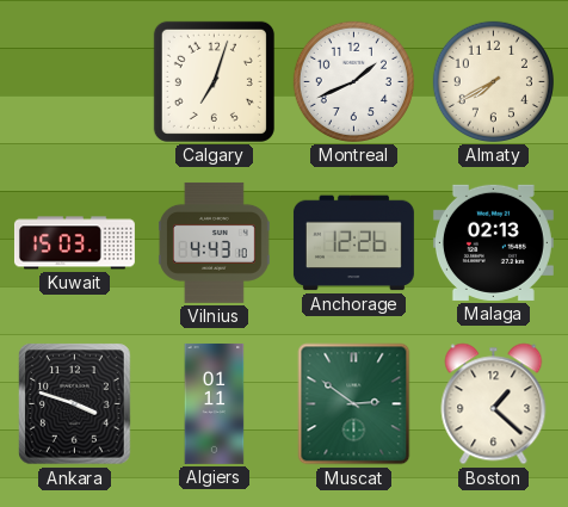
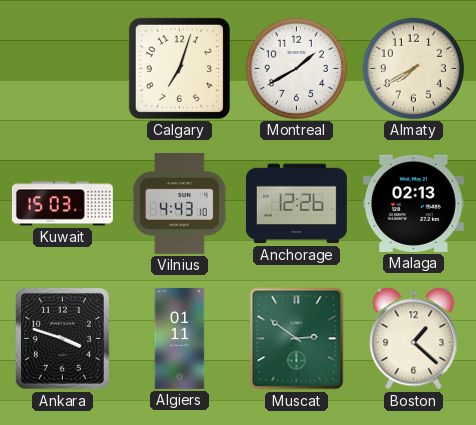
Montreal: 1:41 -> 1:40 (296, 68)
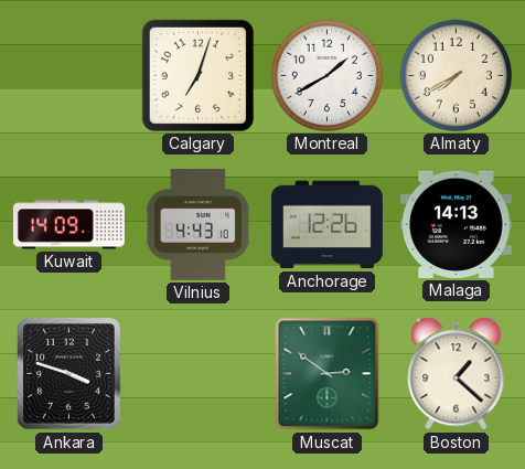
Kuwait: 15:03 -> 14:09 (68, 225)
Malaga: 02:13 -> 14:13 (456, 224)
Algiers: 01:11 -> none (180, 338)
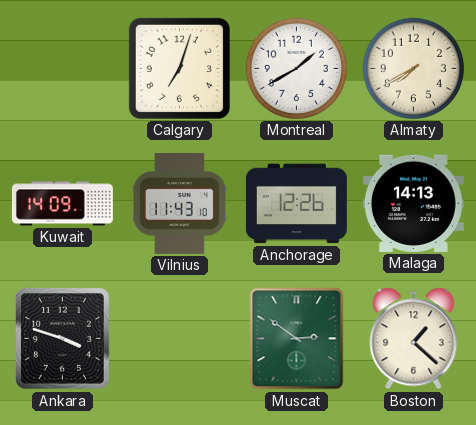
Vilnius: 4:43 -> 11:43 (180, 203)
